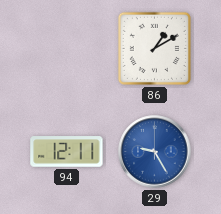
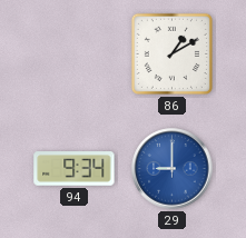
94: 12:11 -> 9:34 (75, 169)
29: 9:25 -> 9:00 (173, 169)
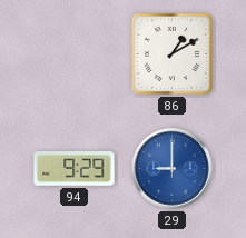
94: 9:34 -> 9:29 (75, 169)
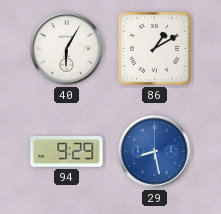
40: none -> 6:05 (67, 49)
29: 9:00 -> 8:28 (155, 152)
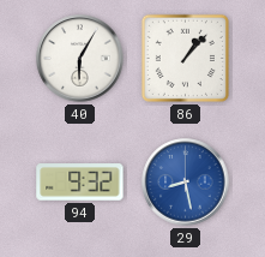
86: 1:10 -> 1:07 (185, 58)
94: 9:29 -> 9:32 (80, 183)
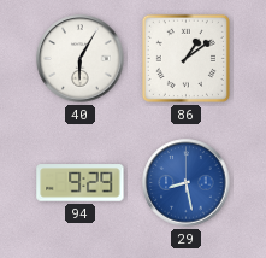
86: 1:07 -> 1:09 (185, 58)
94: 9:32 -> 9:29 (81, 183)
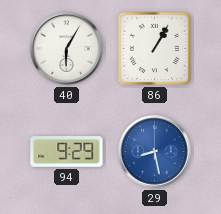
86: 1:09 -> 1:05 (154, 48)
